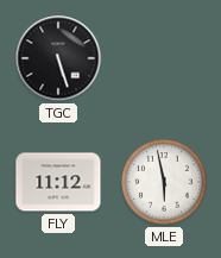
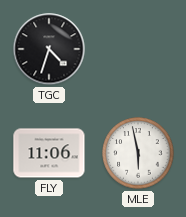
TGC: 5:27 -> 4:33 (49, 49)
FLY: 11:12 -> 11:06 (49, 153)
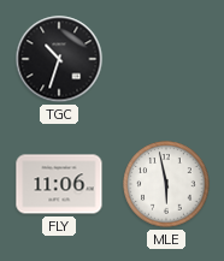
TGC: 4:33 -> 10:33 (59, 59)
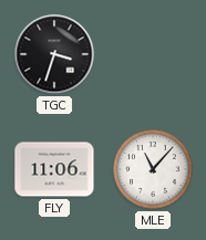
TGC: 10:33 -> 3:33 (54, 54)
MLE: 5:58 -> 11:07 (153, 169)
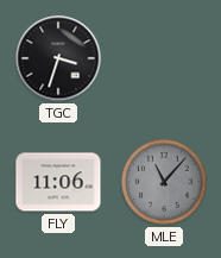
MLE dial: white -> grey (164, 182)
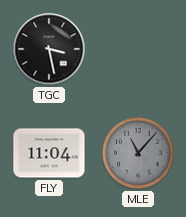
TGC: 3:33 -> 3:28 (49, 49)
FLY: 11:06 -> 11:04 (49, 153)
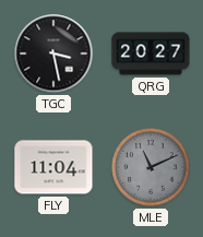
QRG: none -> 20:27 (151, 54)
MLE: 11:07 -> 11:11 (151, 167)
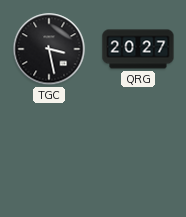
FLY: 11:04 -> none (53, 167)
MLE: 11:11 -> none (151, 167)
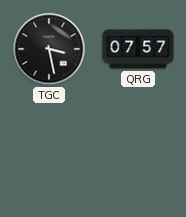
QRG: 20:27 -> 07:57 (138, 49)
